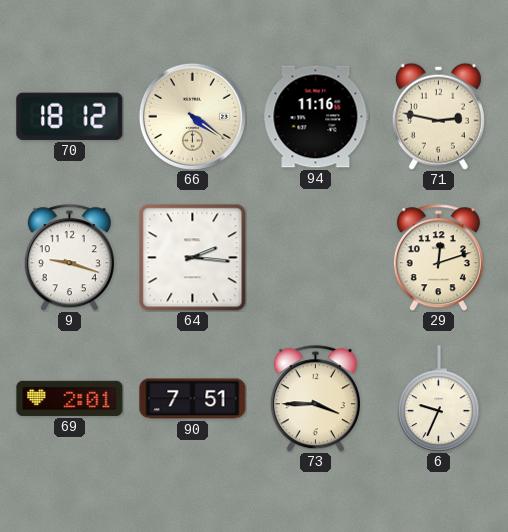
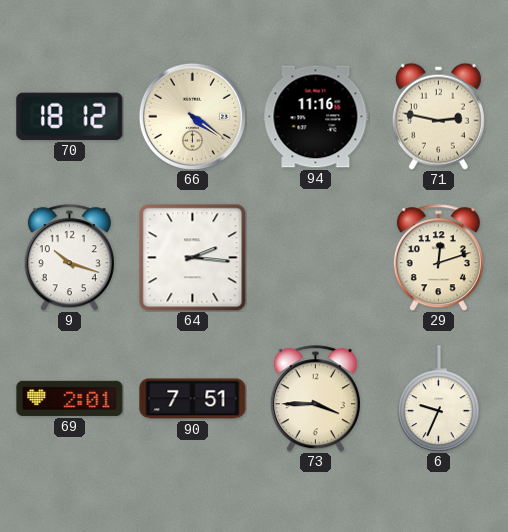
9: 9:18 -> 10:18 (69, 258)
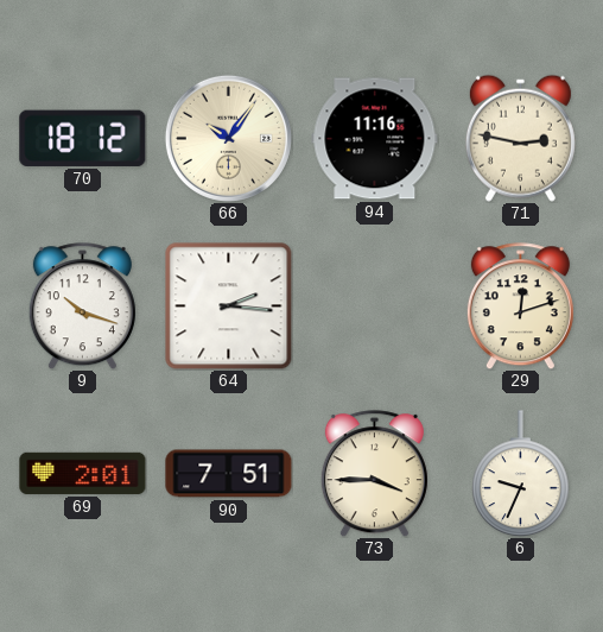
66: 4:21 -> 10:06 (228, 138)
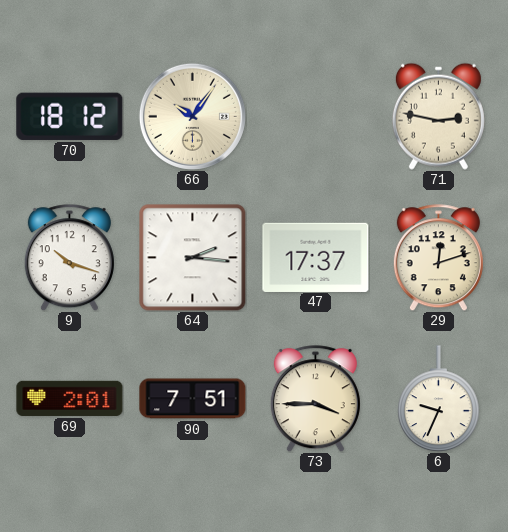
94: 11:16 -> none (375, 139)
47: none -> 17:37 (316, 257)
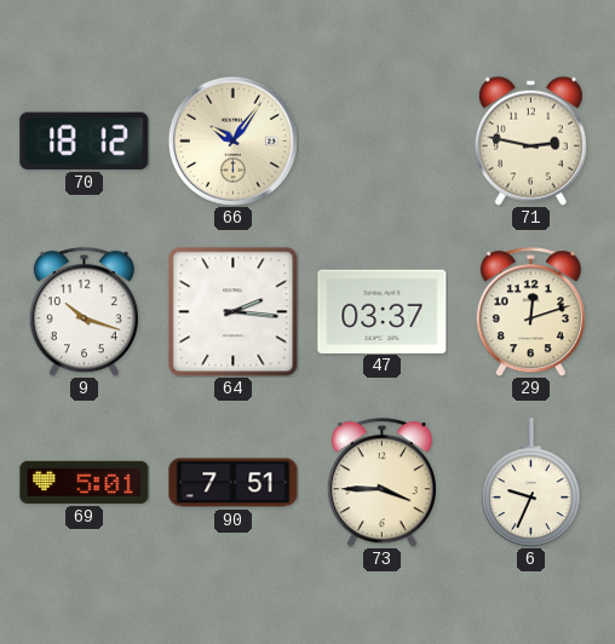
47: 17:37 -> 03:37 (383, 311)
69: 2:01 -> 5:01 (85, 482)
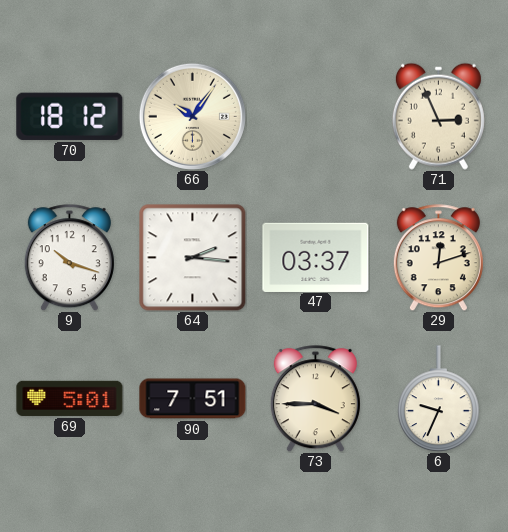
71: 2:47 -> 2:56 (438, 116)
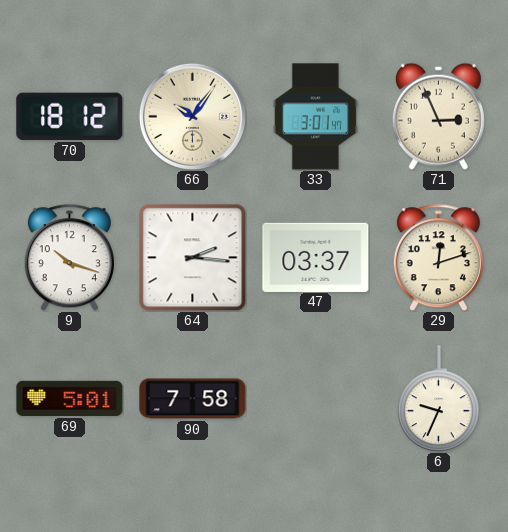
33: none -> 3:01 (315, 117)
90: 7:51 -> 7:58 (193, 399)
73: 3:45 -> none (315, 399)
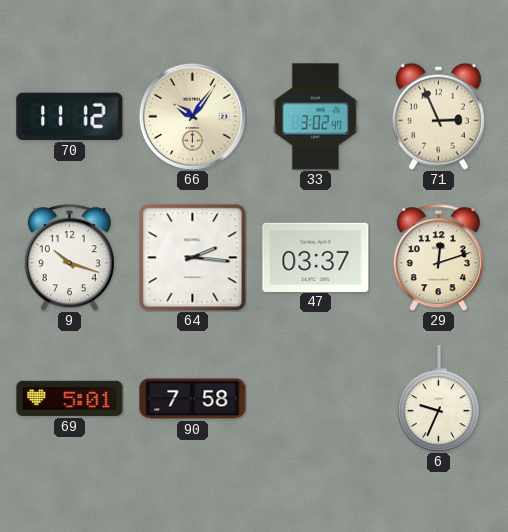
70: 18:12 -> 11:12 (70, 116)
33: 3:01 -> 3:02 (315, 117)
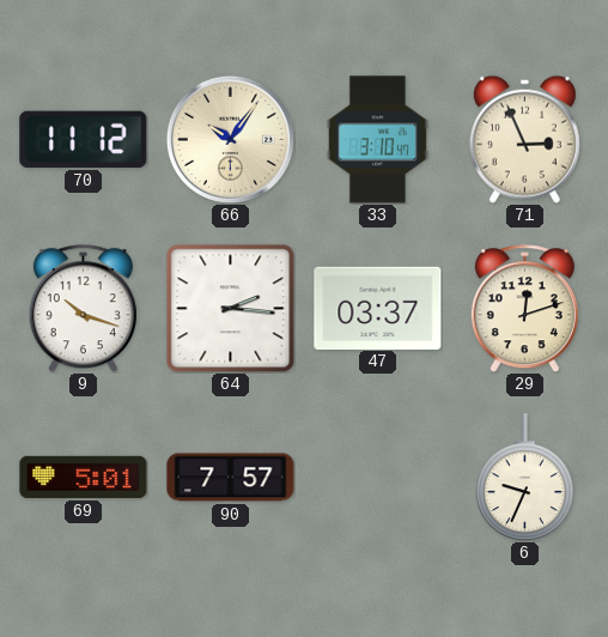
33: 3:02 -> 3:10 (377, 140)
90: 7:58 -> 7:57 (231, 478)
